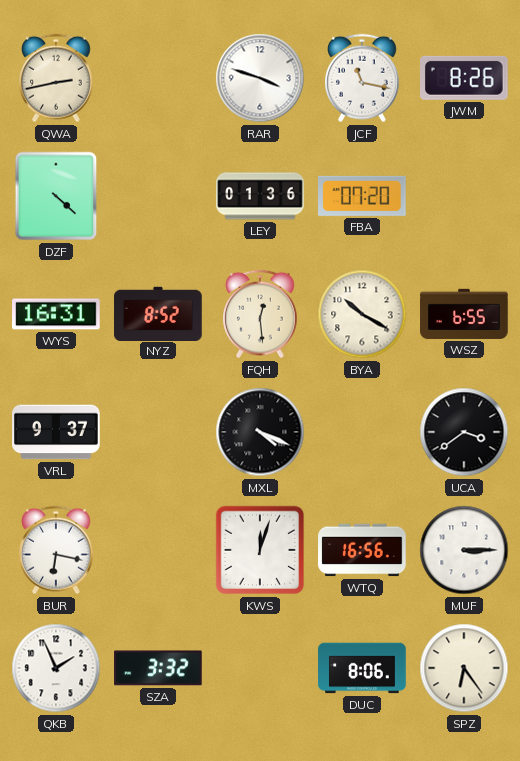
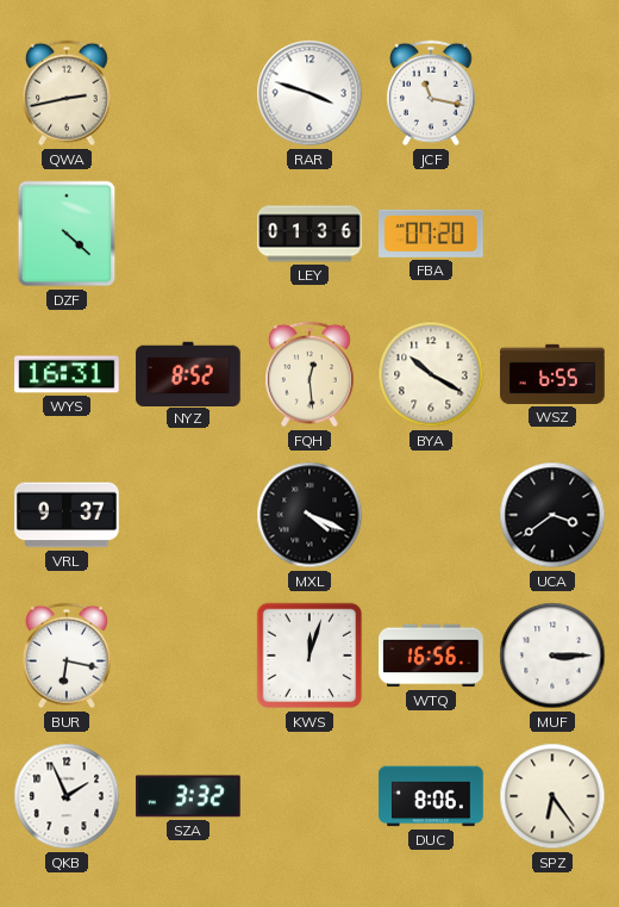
JWM: 8:26 -> none (465, 78)
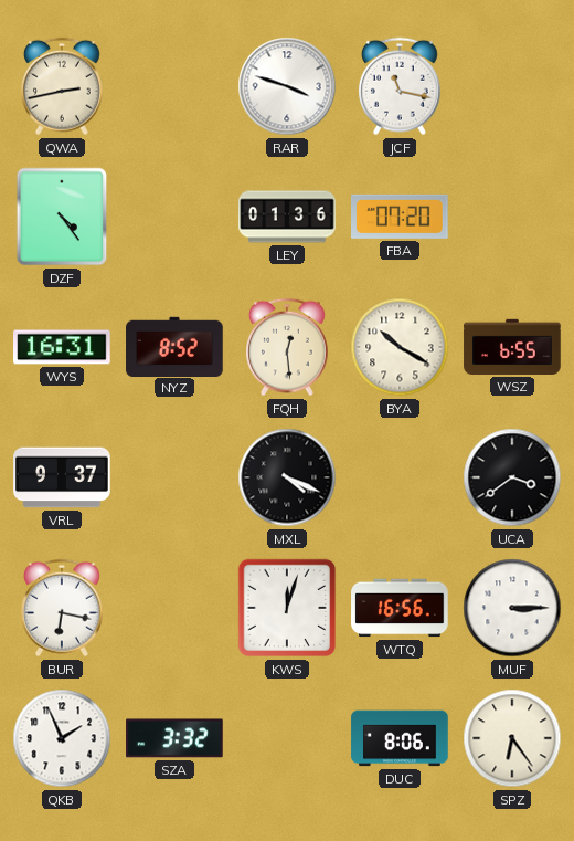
DZF: 4:22 -> 4:24 (62, 217)
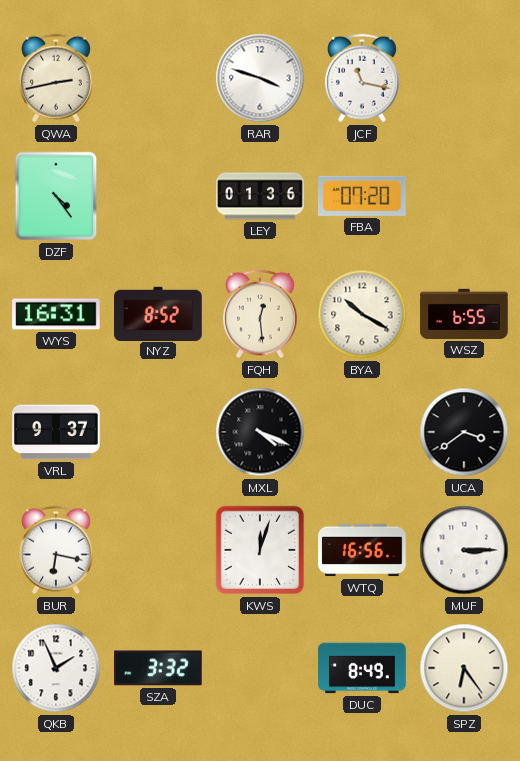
DUC: 8:06 -> 8:49 (362, 668)
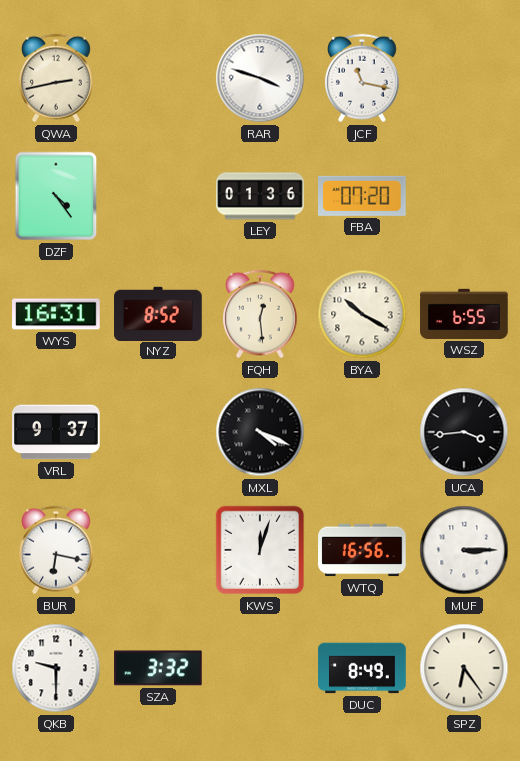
UCA: 3:39 -> 3:44 (464, 432)
QKB: 1:56 -> 9:30 (56, 668)
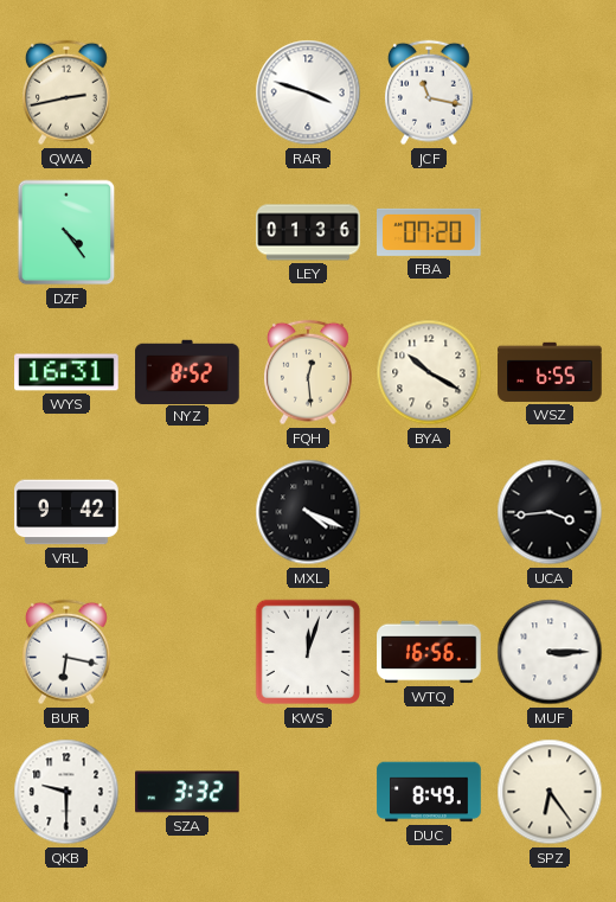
VRL: 9:37 -> 9:42 (66, 512)
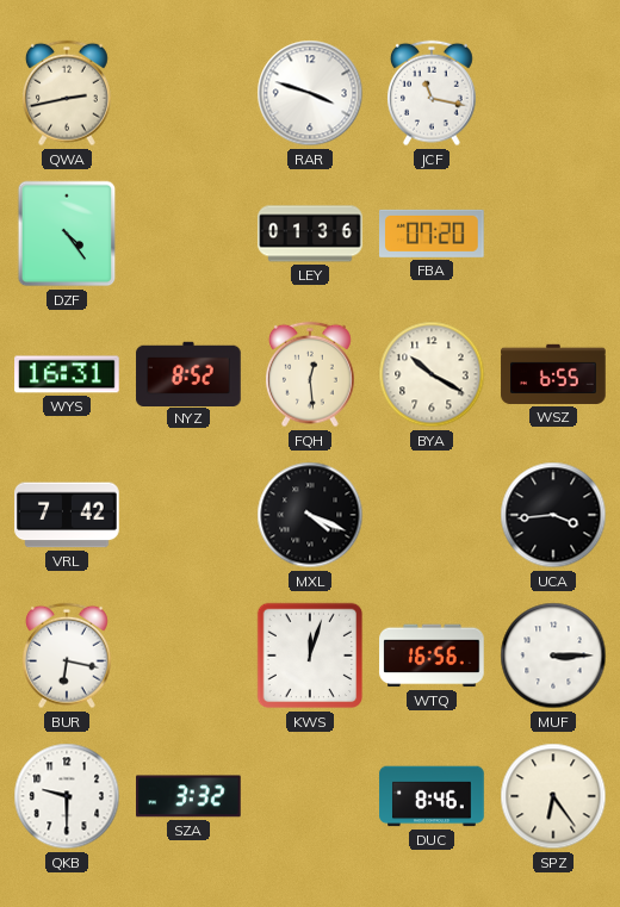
VRL: 9:42 -> 7:42 (67, 515)
DUC: 8:49 -> 8:46 (432, 796)
